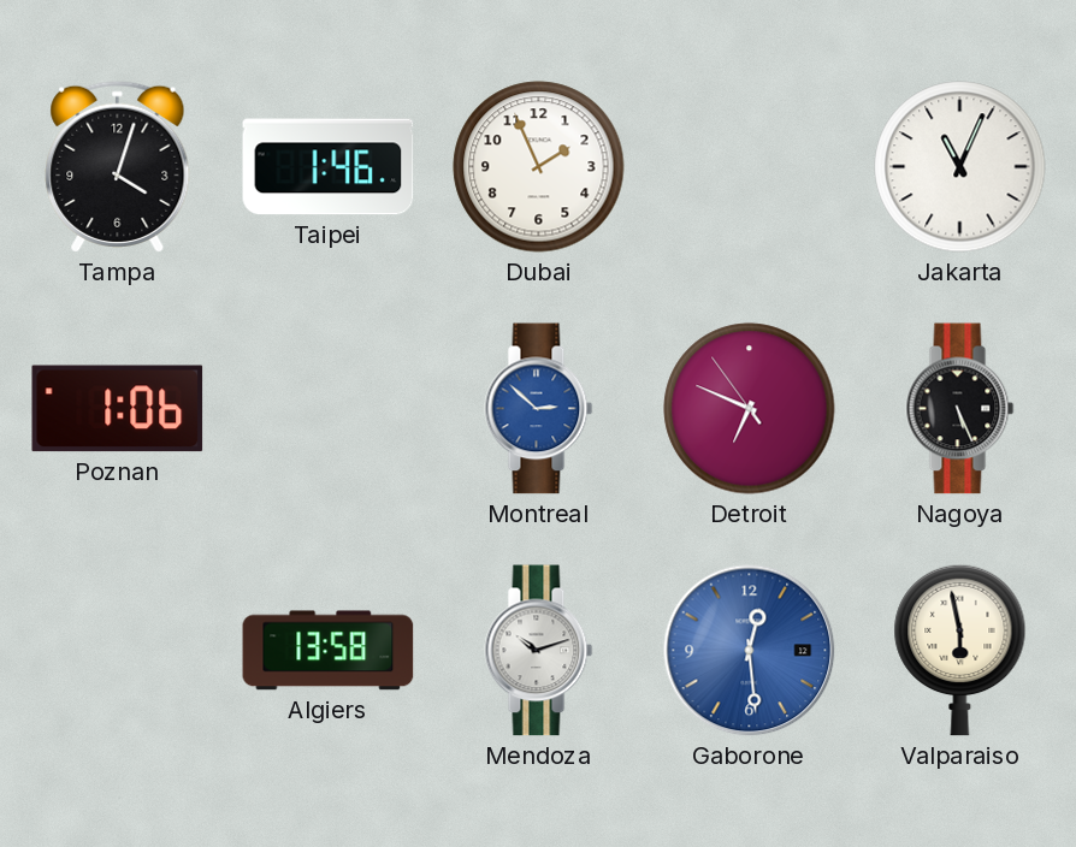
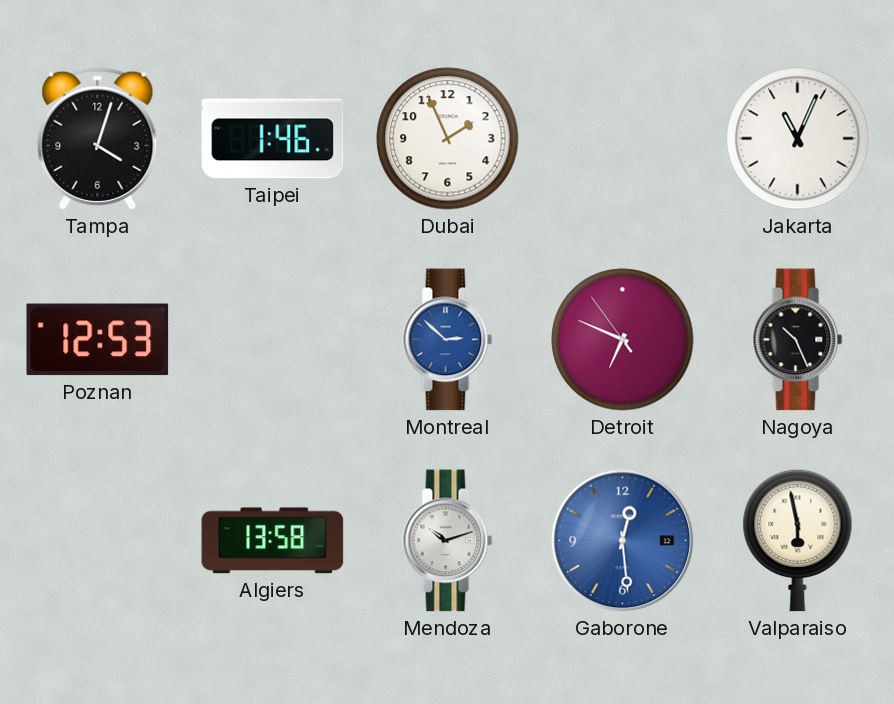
Poznan: 1:06 -> 12:53 (98, 340)
Nagoya: 5:26 -> 10:26 (798, 340)
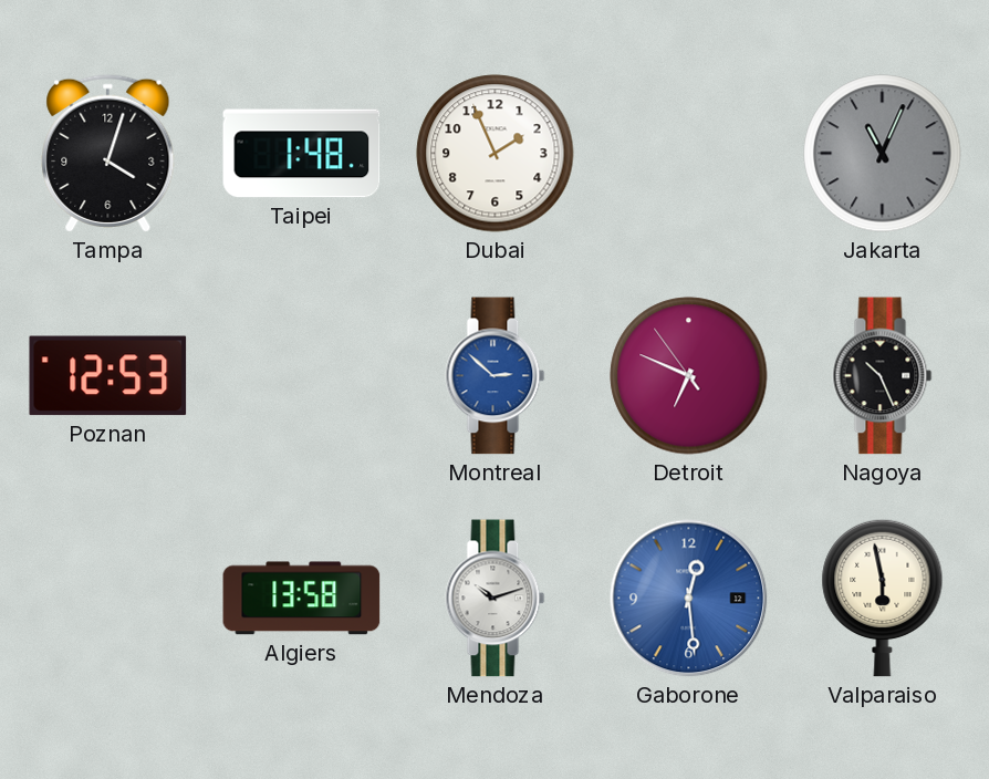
Taipei: 1:46 -> 1:48 (302, 154)
Jakarta dial: white -> grey (883, 154)
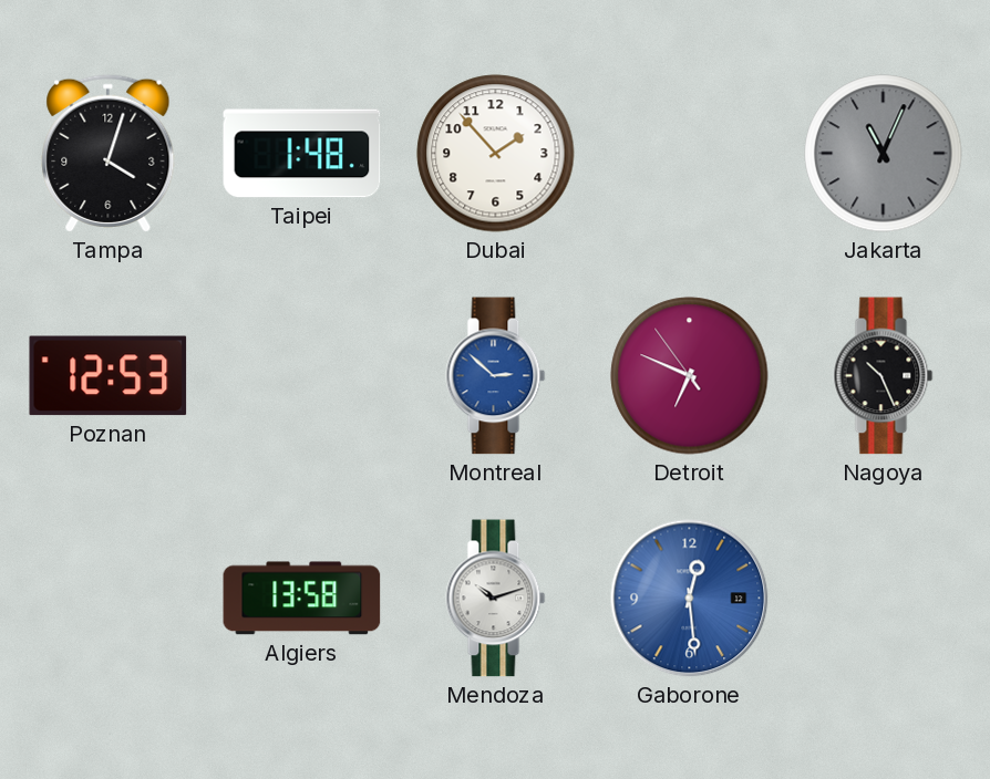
Dubai: 1:56 -> 1:53 (496, 154)
Valparaiso: 5:58 -> none (883, 598)
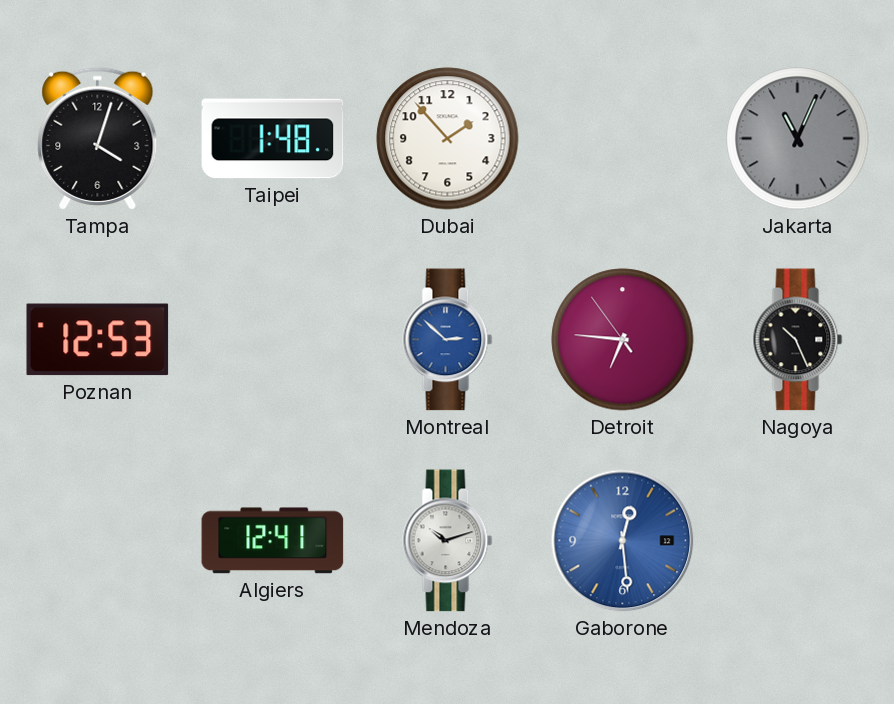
Detroit: 6:48 -> 6:45 (623, 340)
Algiers: 13:58 -> 12:41 (273, 541)
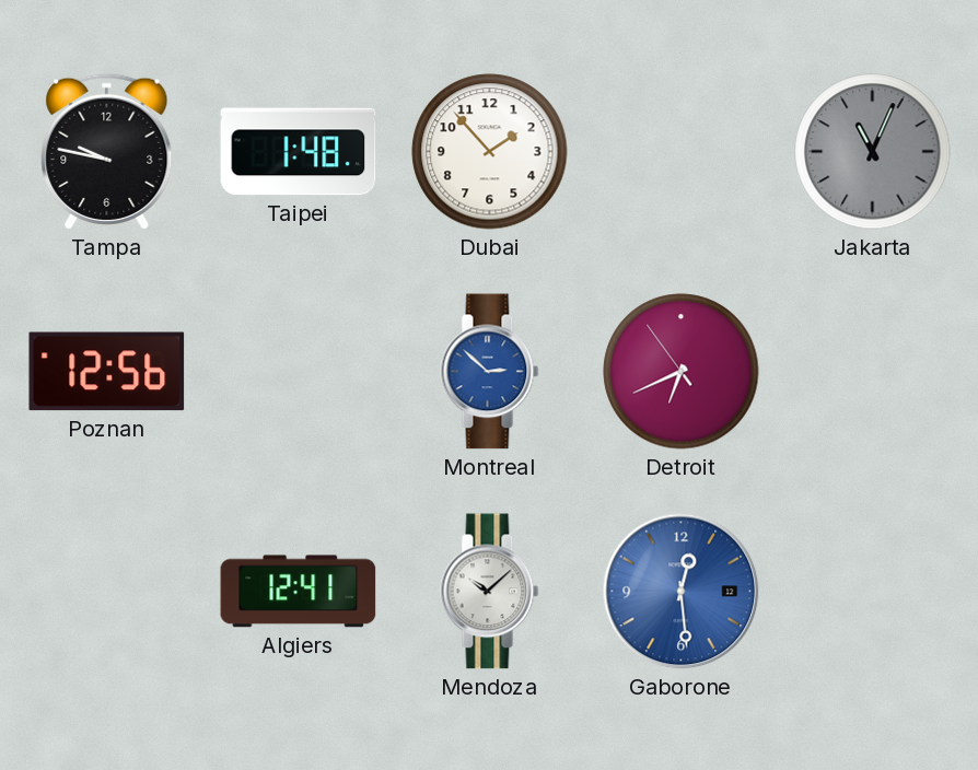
Tampa: 4:03 -> 9:47 (107, 151)
Poznan: 12:53 -> 12:56 (107, 372)
Detroit: 6:45 -> 6:40 (682, 372)
Nagoya: 10:26 -> none (798, 340)
Mendoza: 10:12 -> 10:08 (490, 592)
